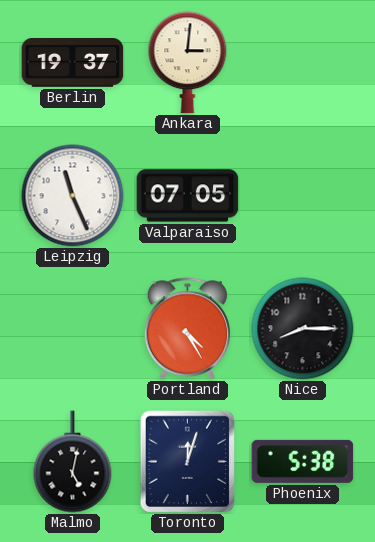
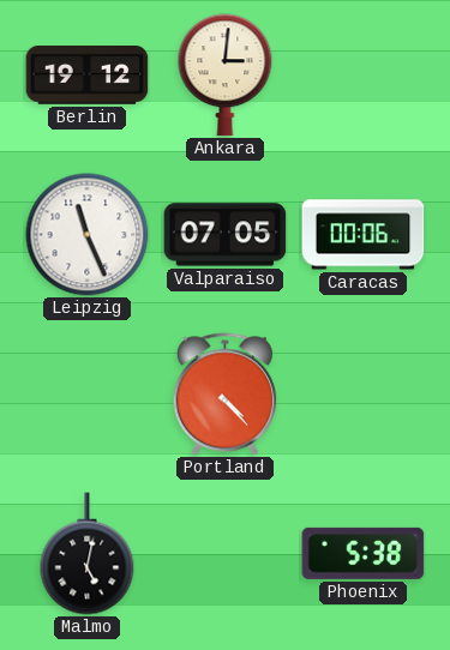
Berlin: 19:37 -> 19:12 (88, 76)
Caracas: none -> 00:06 (364, 235)
Portland: 4:25 -> 4:23 (224, 395)
Nice: 8:15 -> none (303, 329)
Toronto: 12:03 -> none (187, 461)
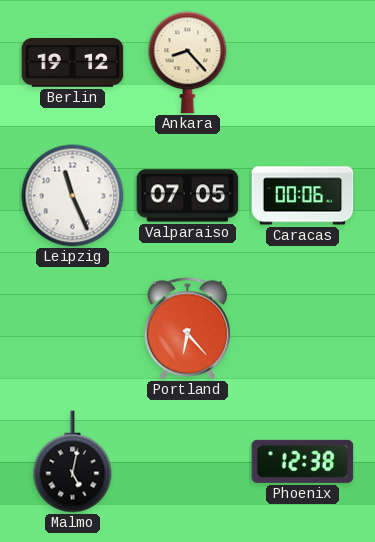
Ankara: 3:01 -> 8:23 (188, 63)
Portland: 4:23 -> 6:23 (187, 329)
Phoenix: 5:38 -> 12:38 (303, 461)
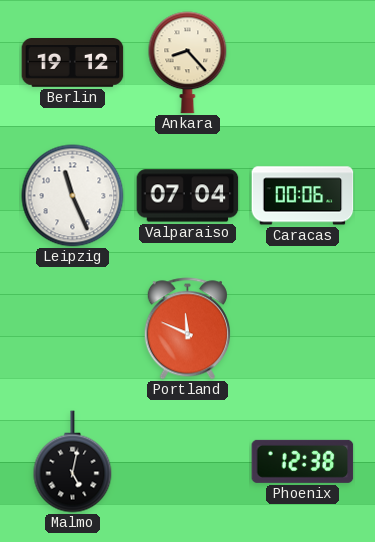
Valparaiso: 07:05 -> 07:04 (188, 196)
Portland: 6:23 -> 11:49 (187, 329)
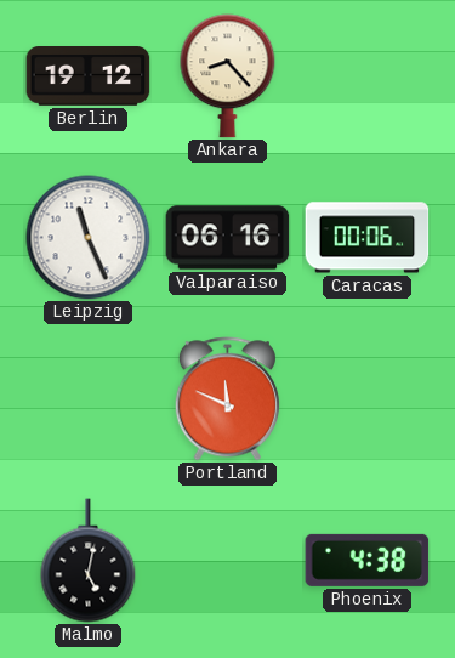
Valparaiso: 07:04 -> 06:16 (228, 238)
Phoenix: 12:38 -> 4:38 (368, 560)
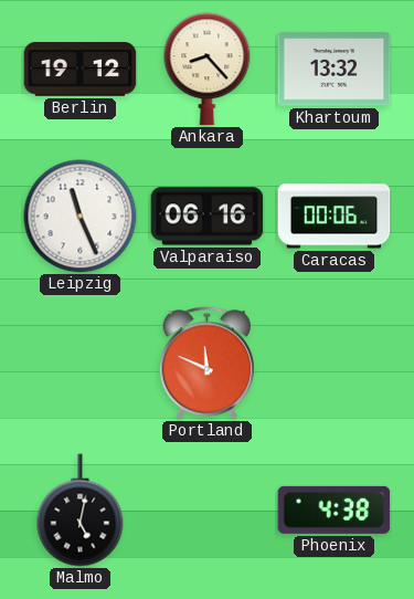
Khartoum: none -> 13:32 (335, 70)
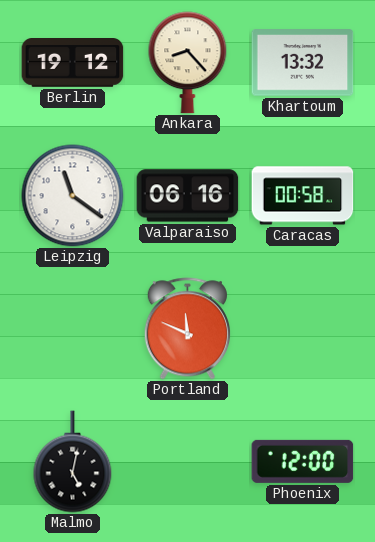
Leipzig: 11:26 -> 11:21 (73, 196)
Caracas: 00:06 -> 00:58 (303, 196)
Phoenix: 4:38 -> 12:00 (303, 461)
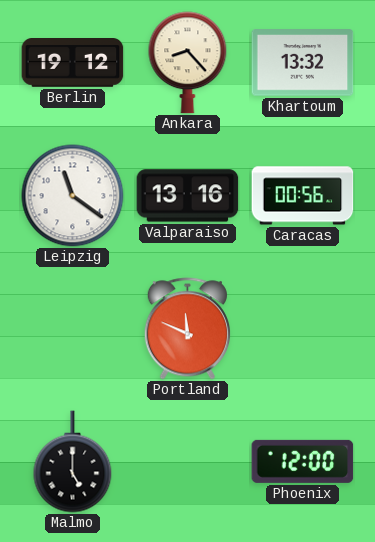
Valparaiso: 06:16 -> 13:16 (188, 196)
Caracas: 00:58 -> 00:56 (303, 196)
Malmo: 5:02 -> 5:00 (73, 462)
